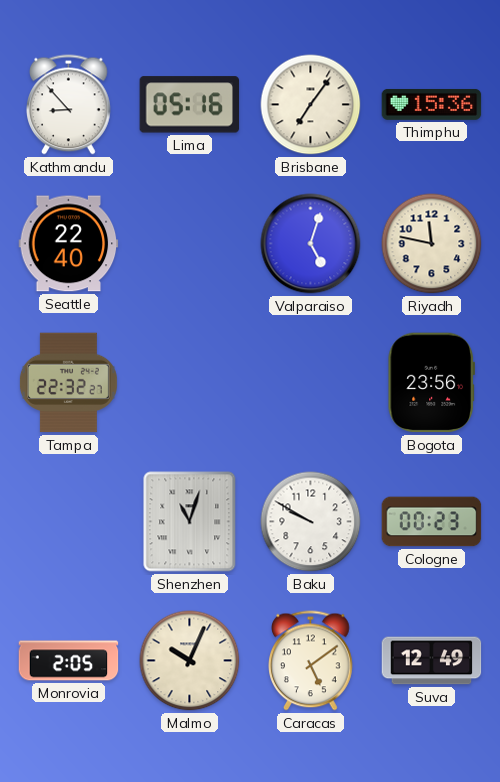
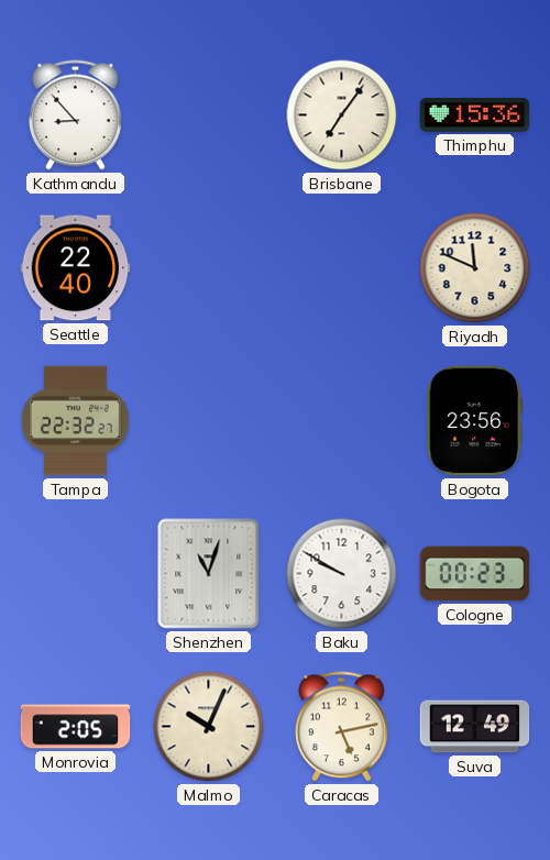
Lima: 05:16 -> none (190, 105)
Valparaiso: 5:03 -> none (311, 244)
Riyadh: 11:47 -> 11:49 (475, 268)
Caracas: 5:09 -> 5:13 (342, 727)
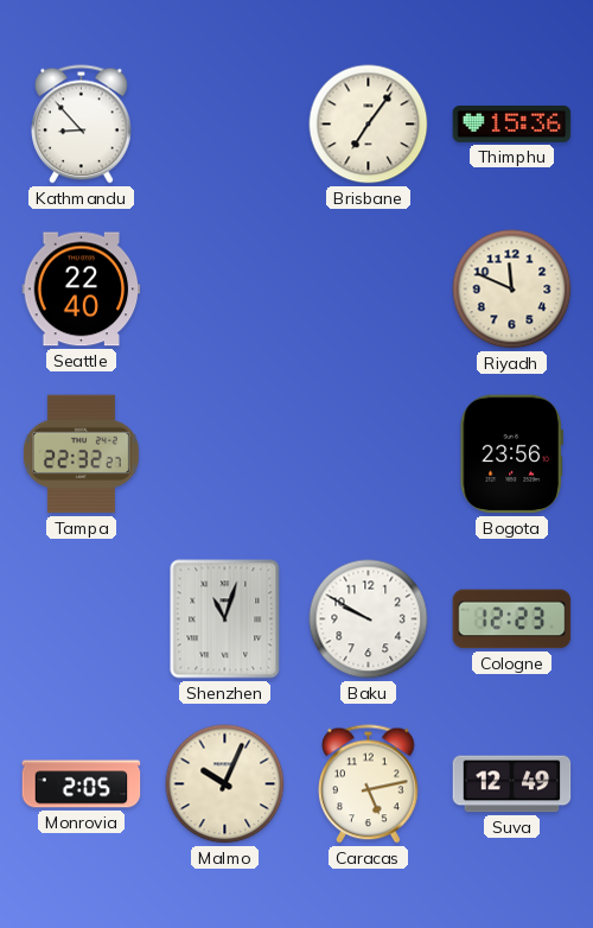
Cologne: 00:23 -> 12:23 (512, 619)
